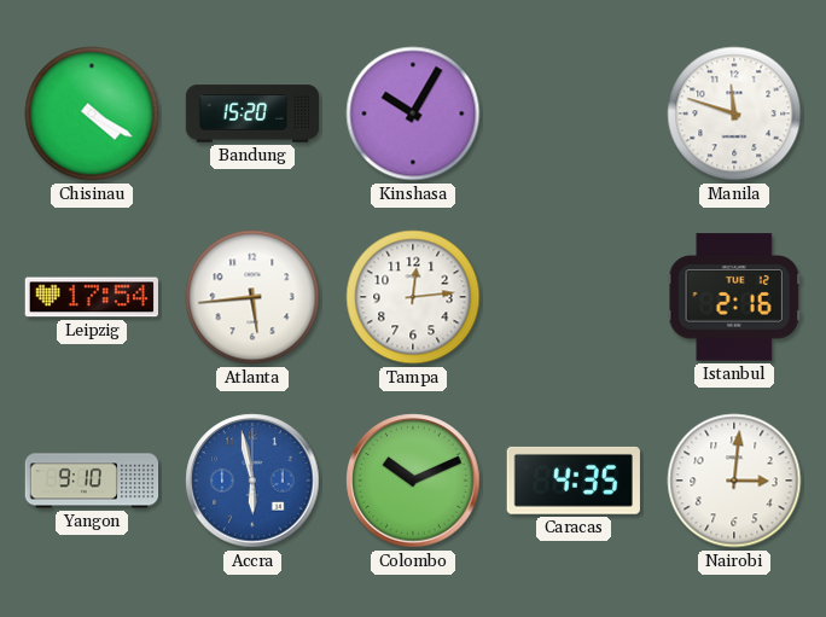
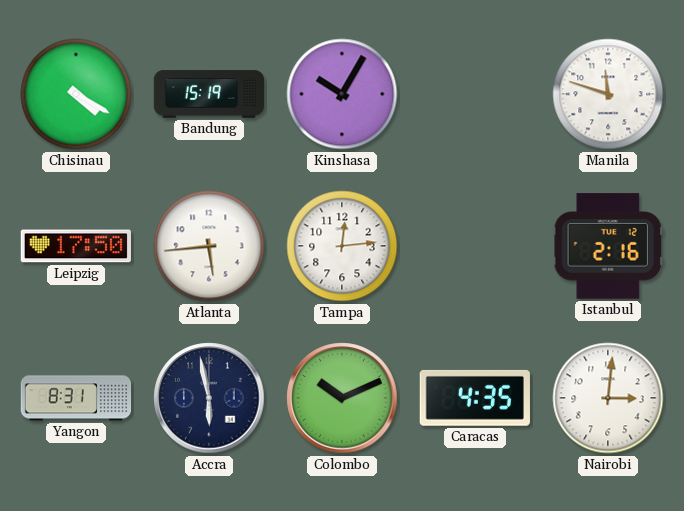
Bandung: 15:20 -> 15:19 (209, 94)
Leipzig: 17:54 -> 17:50 (76, 246)
Yangon: 9:10 -> 8:31 (76, 398)
Accra dial: blue -> navy (209, 398)
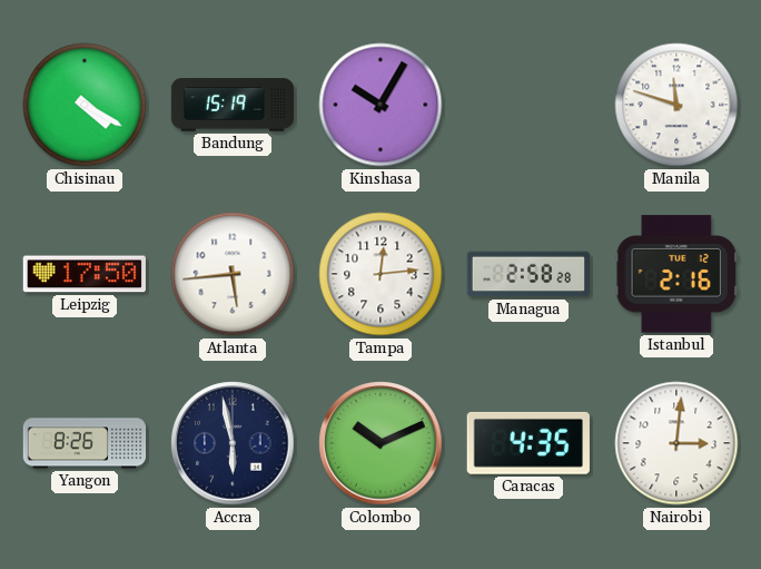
Managua: none -> 2:58 (528, 274)
Yangon: 8:31 -> 8:26 (85, 443)
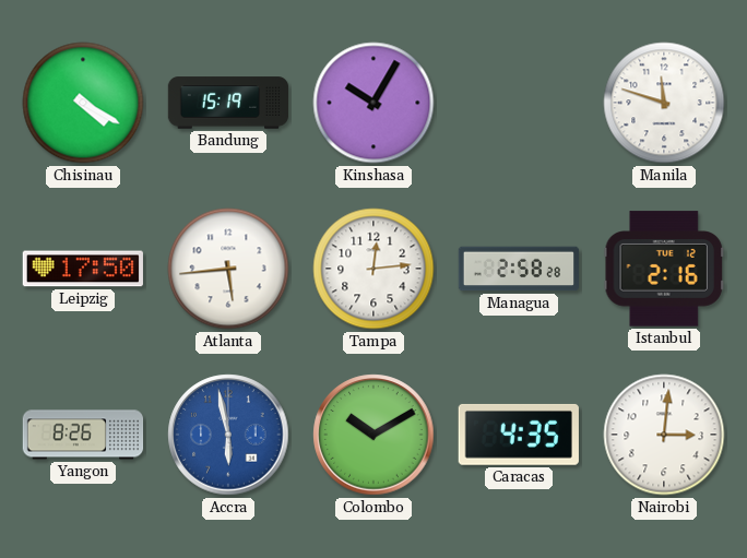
Accra dial: navy -> blue (228, 435)
Colombo: 10:11 -> 10:10 (373, 435)
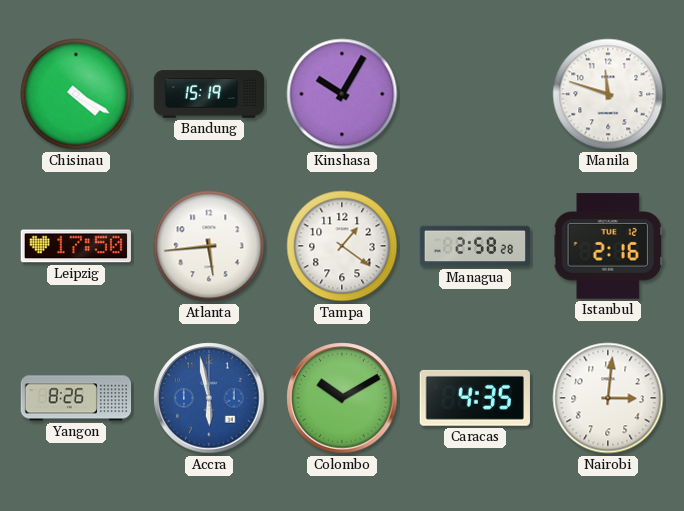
Tampa: 12:14 -> 1:21 (342, 246)
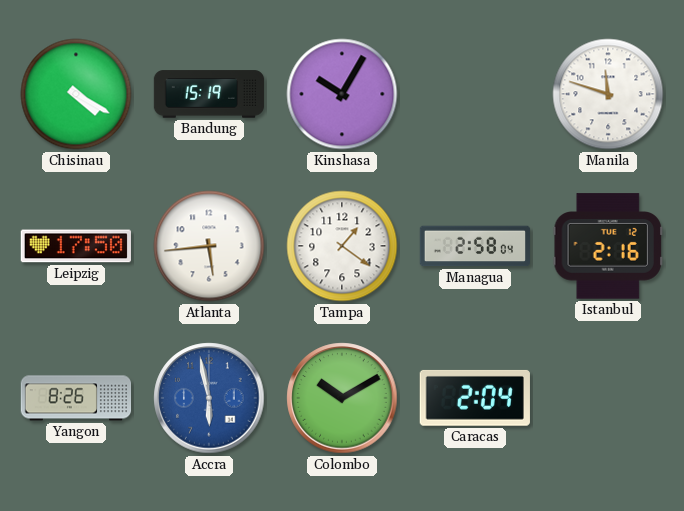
Managua: 2:58:28 -> 2:58:04 (475, 246)
Caracas: 4:35 -> 2:04 (475, 398)
Nairobi: 3:01 -> none (608, 398)
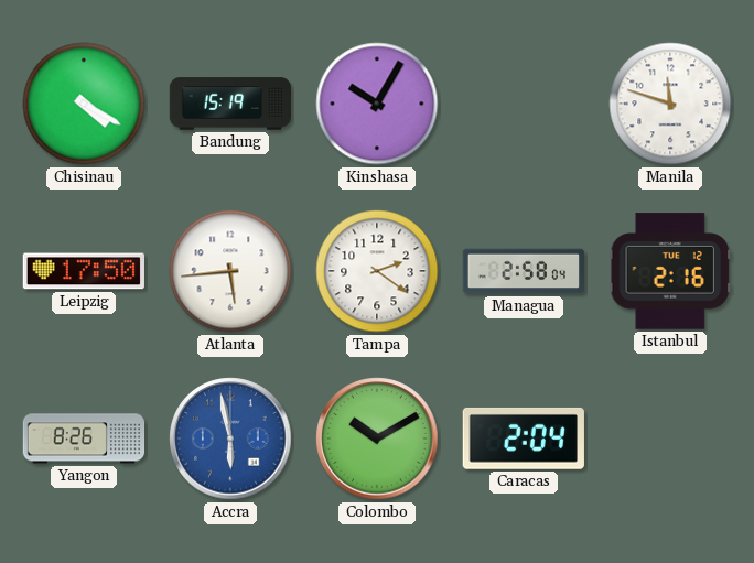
Tampa: 1:21 -> 2:21 (377, 271)
